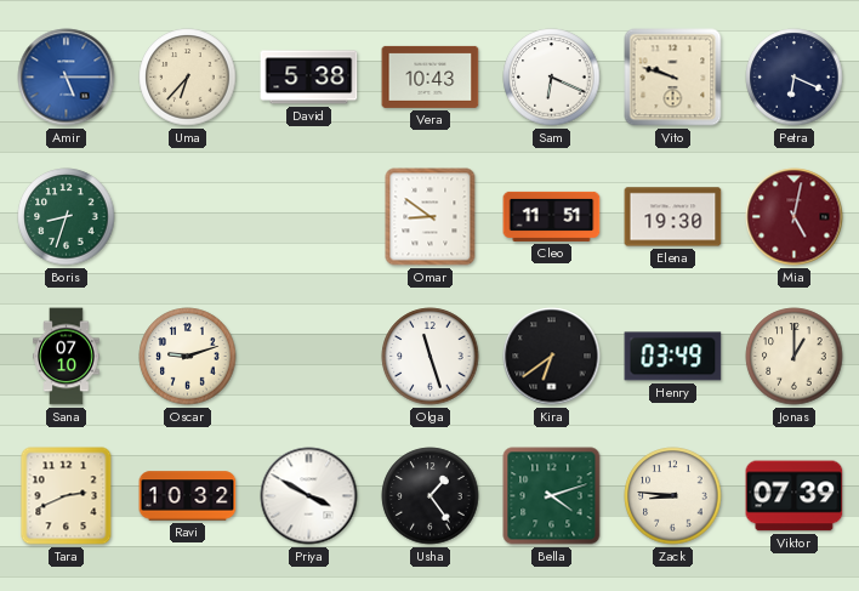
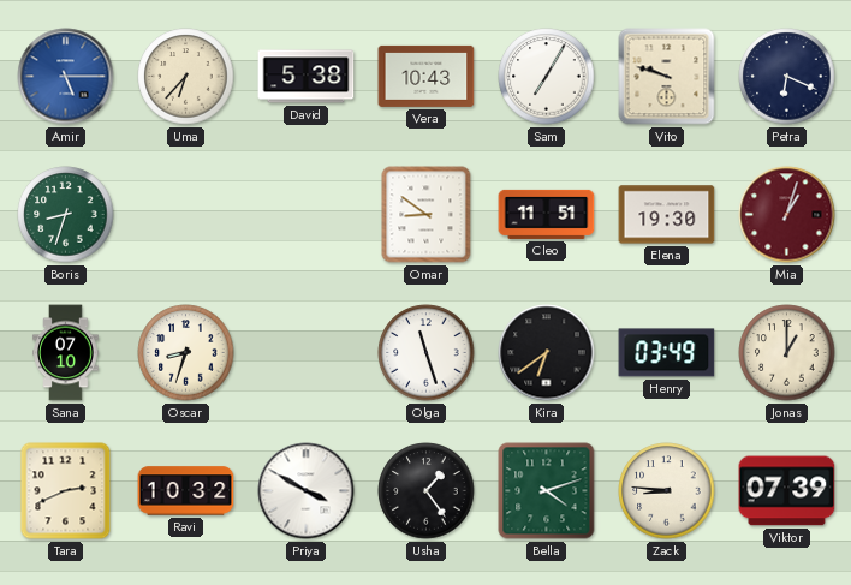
Sam: 6:19 -> 7:05 (547, 77)
Mia: 5:02 -> 1:03 (787, 215)
Oscar: 9:12 -> 8:33 (186, 353)
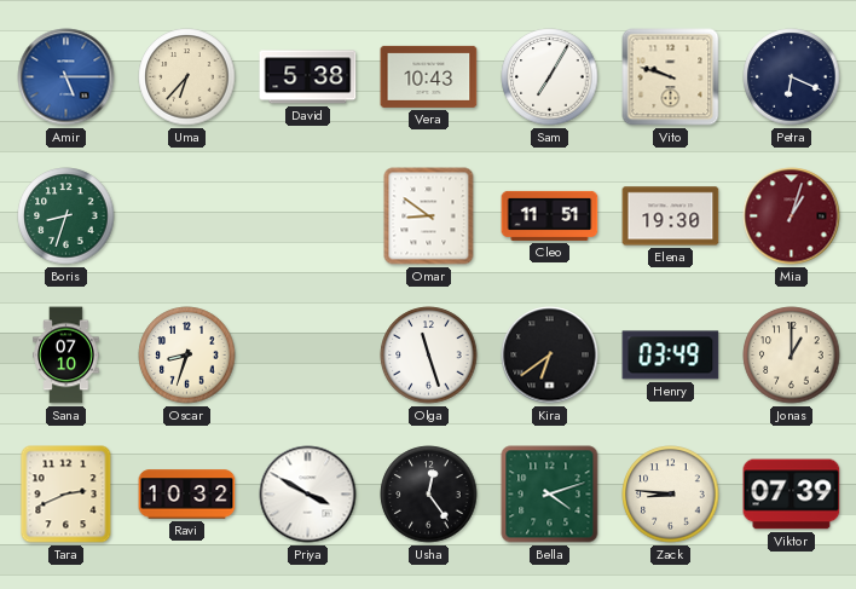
Usha: 1:24 -> 12:24 (429, 495)
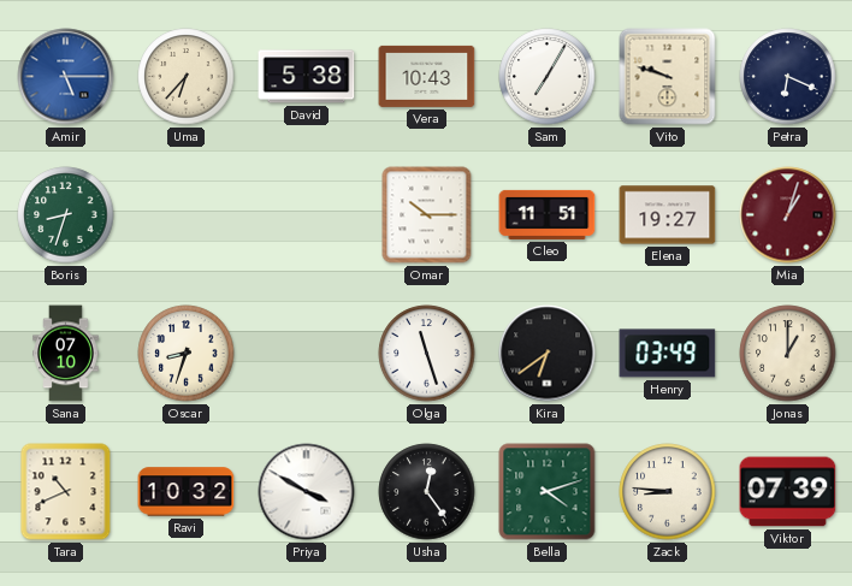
Omar: 8:51 -> 10:15 (427, 215)
Elena: 19:30 -> 19:27 (668, 215)
Tara: 2:41 -> 10:41 (66, 492)
